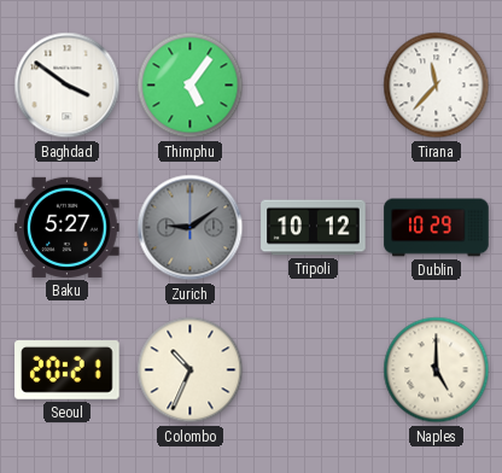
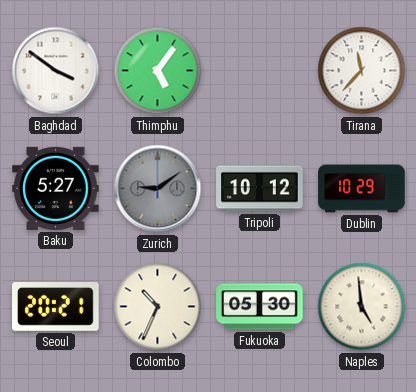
Fukuoka: none -> 05:30 (260, 307)
Naples: 5:00 -> 4:59 (362, 307)
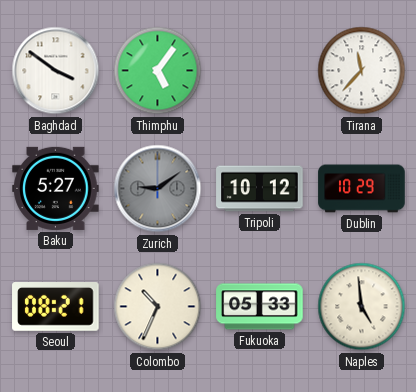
Seoul: 20:21 -> 08:21 (56, 307)
Fukuoka: 05:30 -> 05:33 (260, 307)
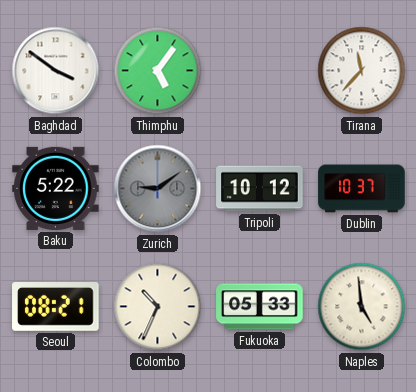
Baku: 5:27 -> 5:22 (56, 188)
Dublin: 10:29 -> 10:37 (362, 189)
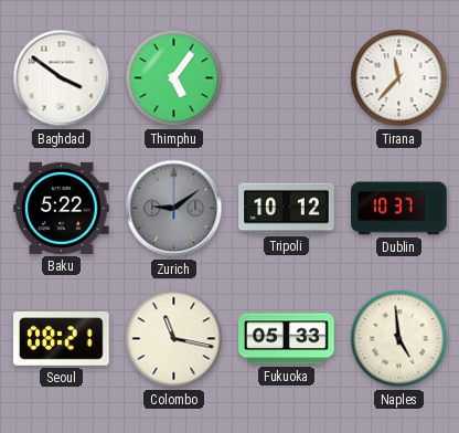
Colombo: 10:34 -> 11:17 (174, 339)
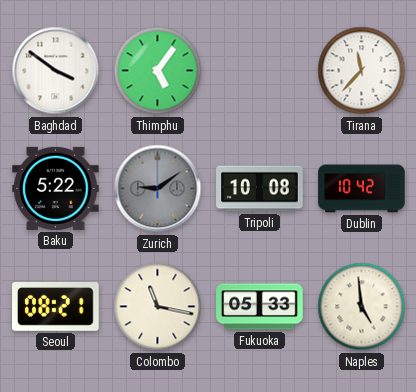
Tripoli: 10:12 -> 10:08 (260, 189)
Dublin: 10:37 -> 10:42 (362, 189)
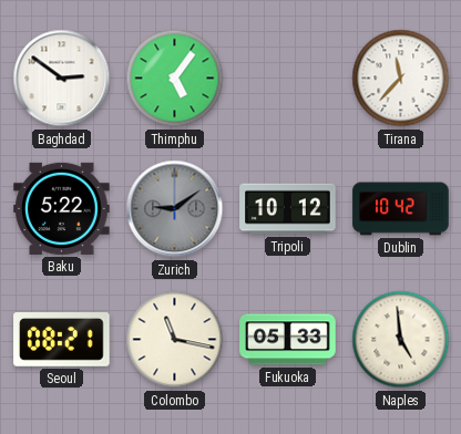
Baghdad: 3:51 -> 2:51 (62, 79)
Tripoli: 10:08 -> 10:12 (288, 209)
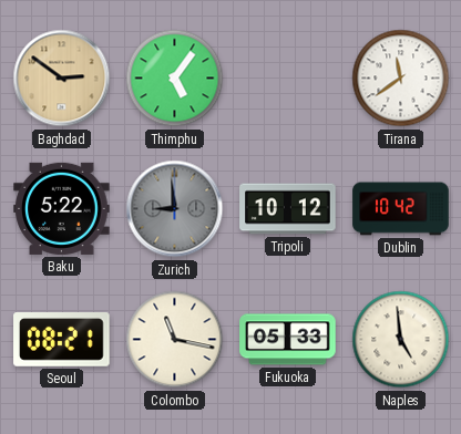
Baghdad dial: white -> champagne (62, 79)
Tirana: 11:37 -> 11:39 (401, 79)
Zurich: 9:09 -> 8:59 (175, 209)
